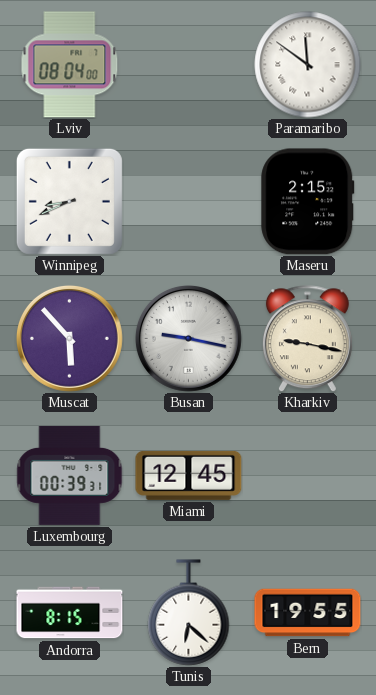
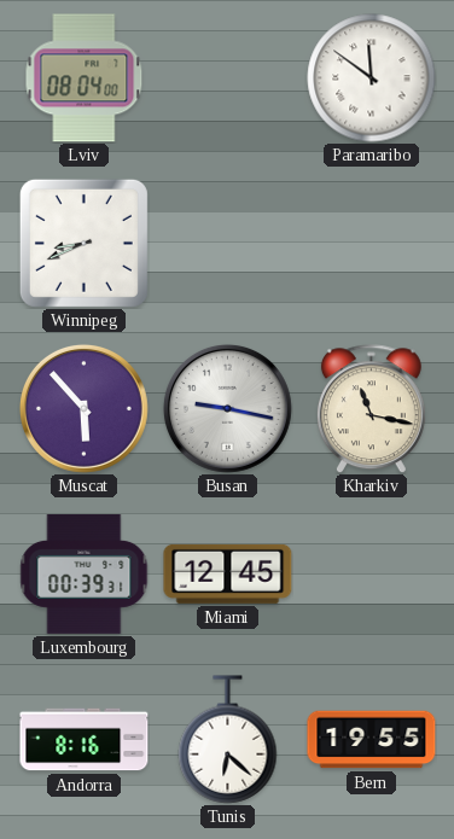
Maseru: 2:15 -> none (308, 202)
Kharkiv: 9:17 -> 11:17 (371, 409)
Andorra: 8:15 -> 8:16 (85, 740)
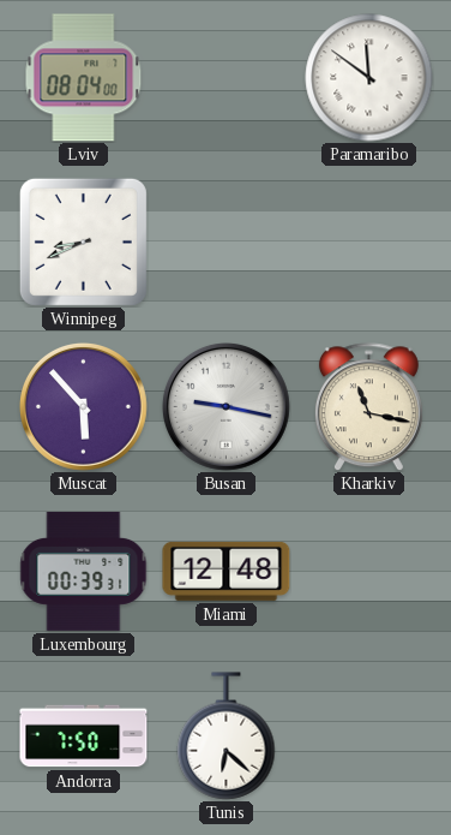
Miami: 12:45 -> 12:48 (227, 571)
Andorra: 8:16 -> 7:50 (84, 736)
Bern: 19:55 -> none (372, 740)
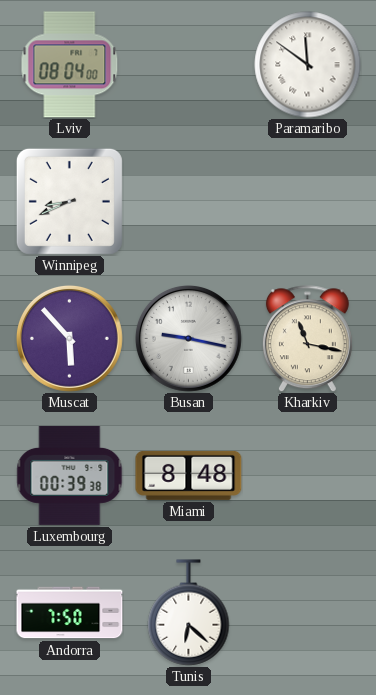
Luxembourg: 00:39:31 -> 00:39:38 (70, 475)
Miami: 12:48 -> 8:48 (189, 475)
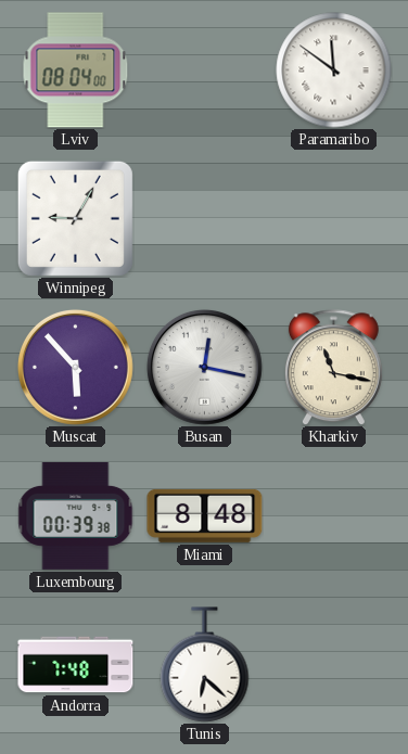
Winnipeg: 8:41 -> 9:05 (75, 218)
Busan: 9:17 -> 12:17 (204, 367)
Andorra: 7:50 -> 7:48 (76, 665)
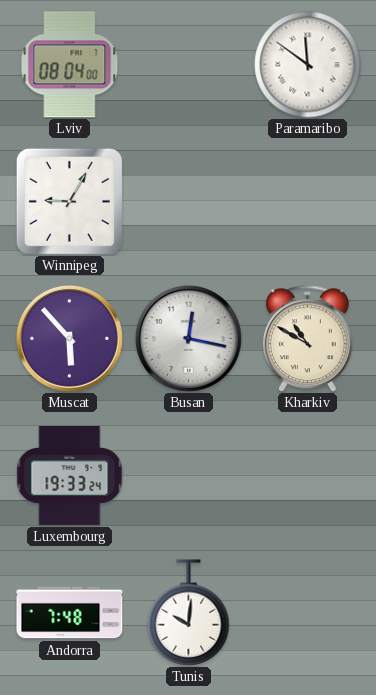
Kharkiv: 11:17 -> 10:50 (307, 339)
Luxembourg: 00:39 -> 19:33 (70, 475)
Miami: 8:48 -> none (205, 515)
Tunis: 6:22 -> 10:01 (189, 613)
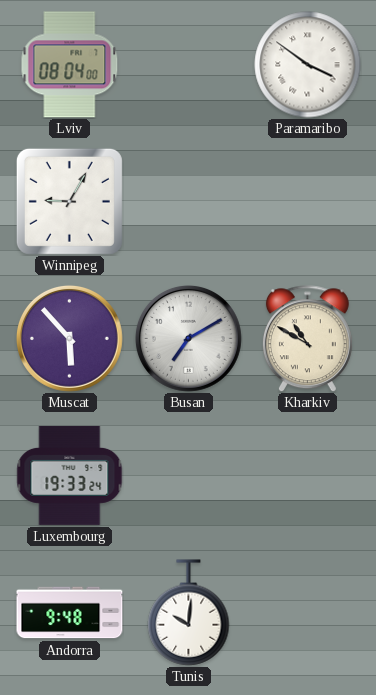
Paramaribo: 11:51 -> 3:51 (308, 65)
Busan: 12:17 -> 7:10 (188, 338)
Andorra: 7:48 -> 9:48 (70, 613)
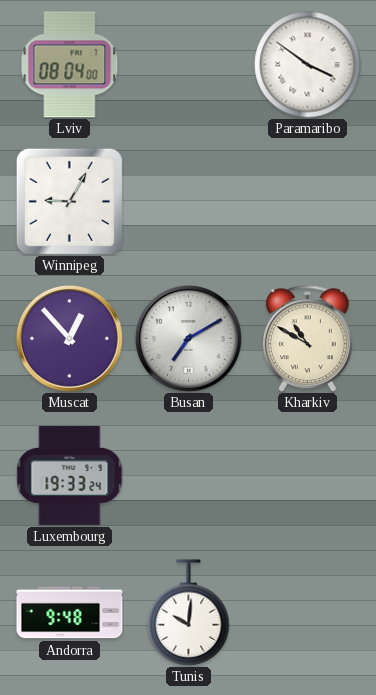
Muscat: 5:53 -> 12:53 (69, 338)
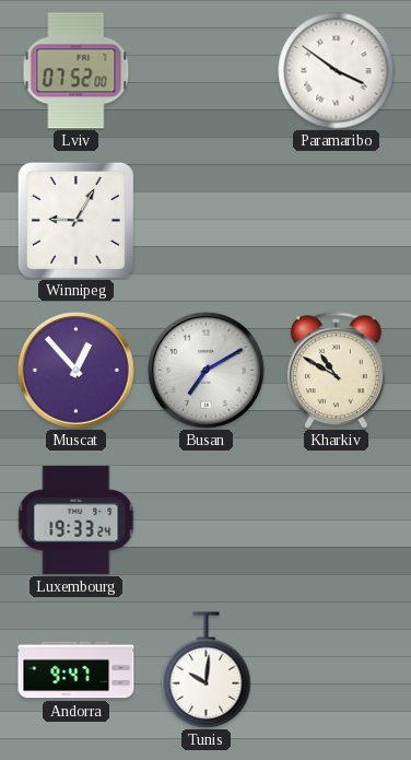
Lviv: 08:04 -> 07:52 (77, 71)
Andorra: 9:48 -> 9:47 (77, 670)
